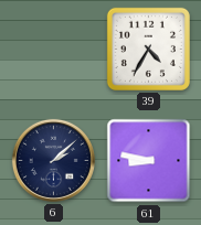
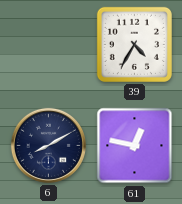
6: 2:08 -> 8:10 (48, 145)
61: 8:47 -> 12:47 (135, 146)
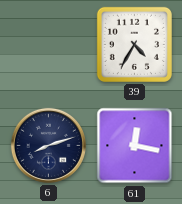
6: 8:10 -> 8:12 (48, 145)
61: 12:47 -> 12:17 (135, 146)
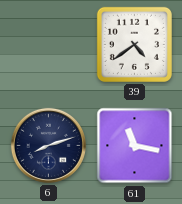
39: 4:35 -> 4:39 (134, 44)
61: 12:17 -> 11:17 (135, 146)
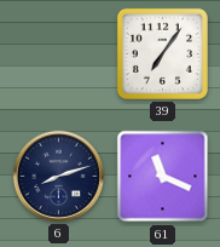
39: 4:39 -> 7:06 (162, 53)
61: 11:17 -> 11:19 (163, 177)
